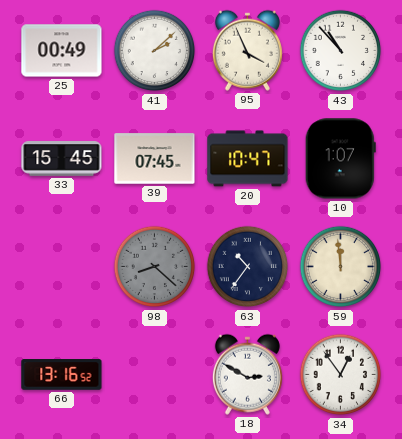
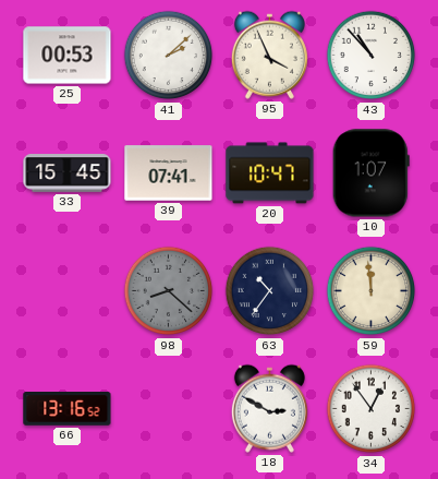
25: 00:49 -> 00:53 (68, 56)
39: 07:45 -> 07:41 (169, 173)
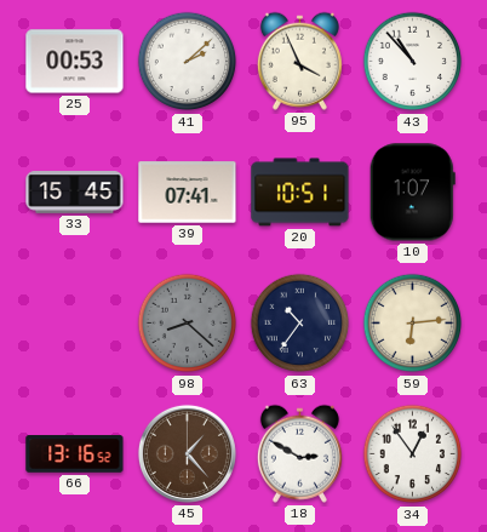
20: 10:47 -> 10:51 (300, 193)
59: 11:59 -> 6:14 (413, 324)
45: none -> 1:23 (187, 453)
